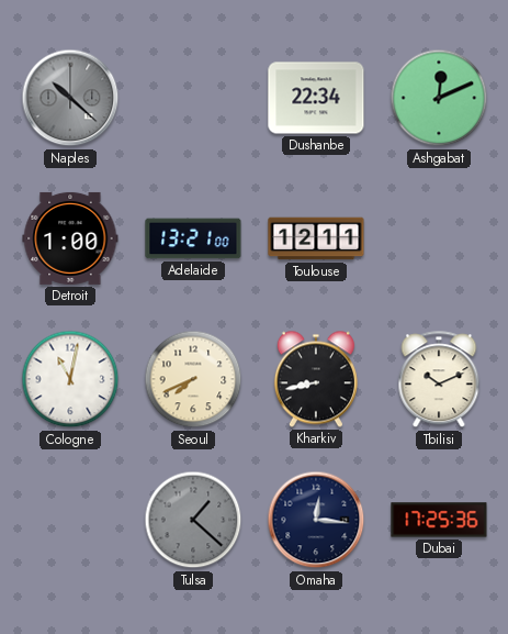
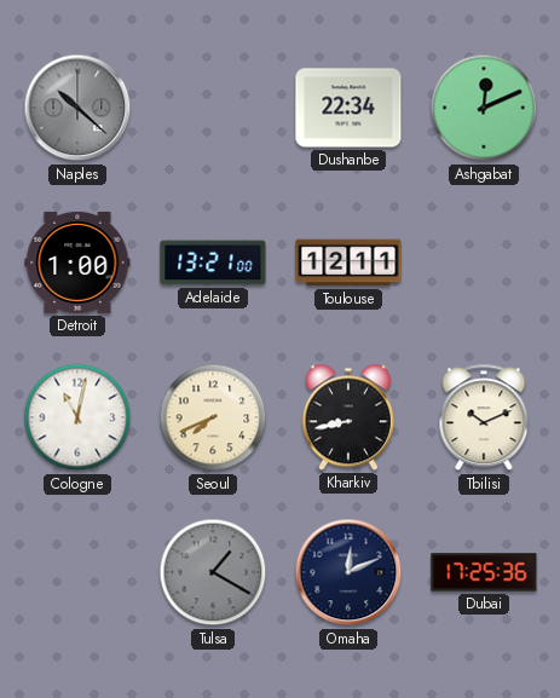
Tulsa: 1:22 -> 1:20 (213, 572)
Omaha: 12:16 -> 12:11 (348, 572)
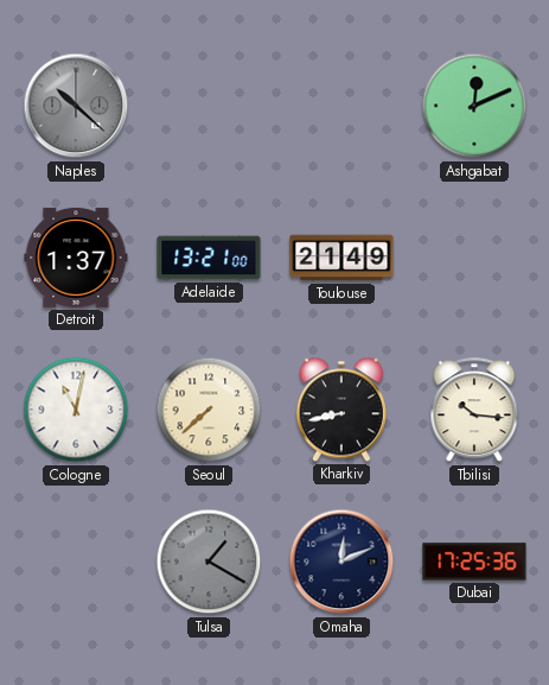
Dushanbe: 22:34 -> none (348, 108)
Detroit: 1:00 -> 1:37 (76, 258)
Toulouse: 12:11 -> 21:49 (341, 258)
Seoul: 7:41 -> 7:38 (209, 410)
Tbilisi: 10:11 -> 10:16 (474, 411)
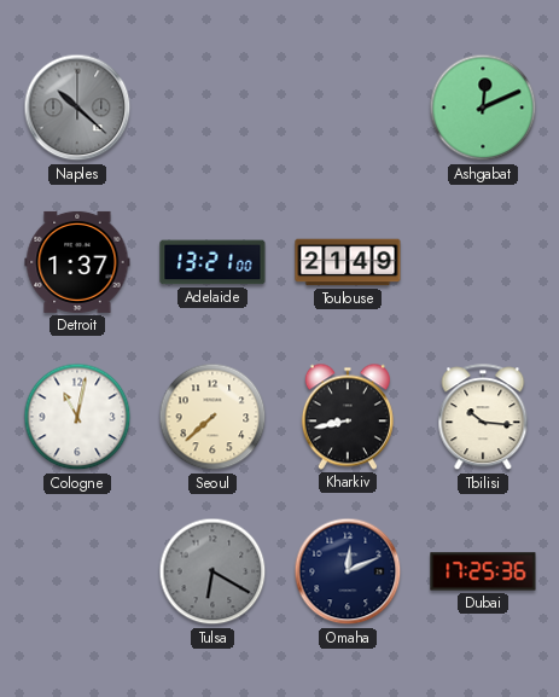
Tulsa: 1:20 -> 6:20 (212, 571)
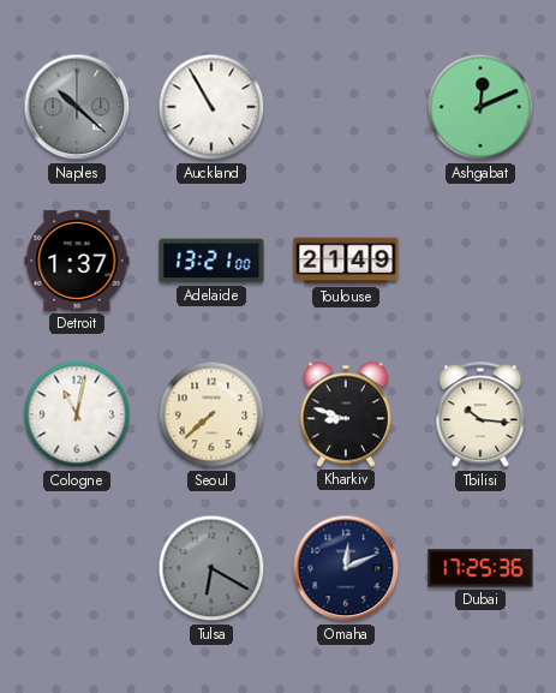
Auckland: none -> 10:55 (211, 107)
Kharkiv: 8:43 -> 8:48 (346, 414)
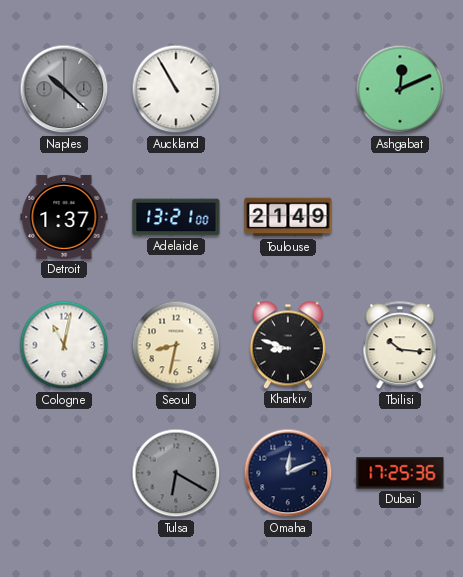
Seoul: 7:38 -> 8:32 (176, 345)
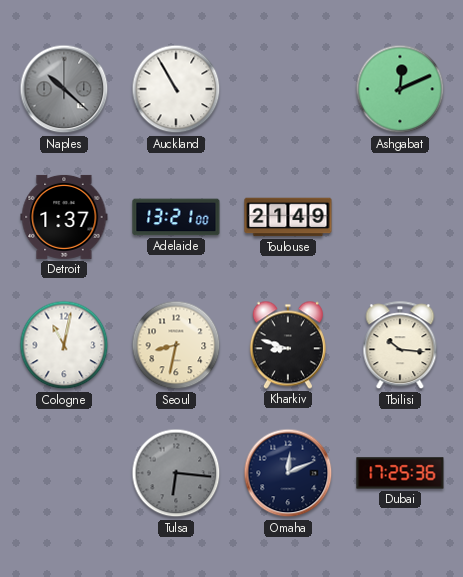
Tulsa: 6:20 -> 6:16 (176, 473)
